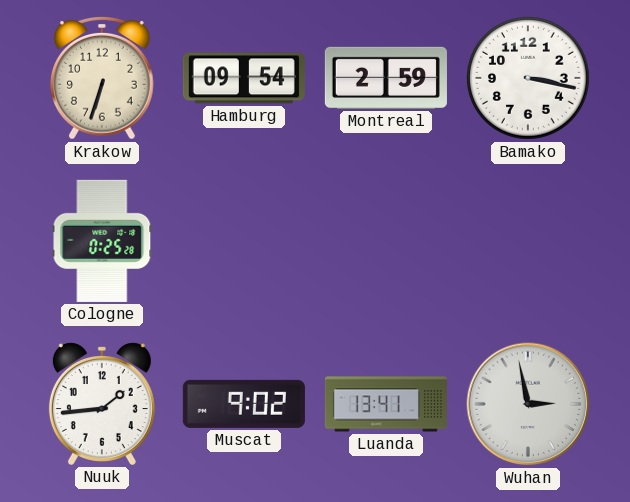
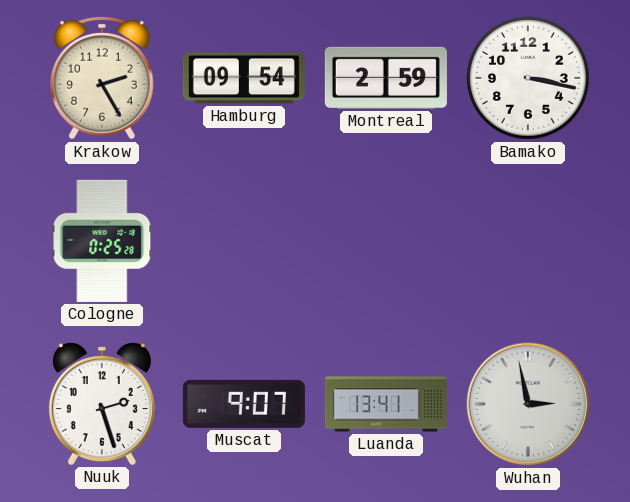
Krakow: 6:33 -> 2:25 (103, 79)
Nuuk: 1:44 -> 2:27 (102, 404)
Muscat: 9:02 -> 9:07 (244, 404)
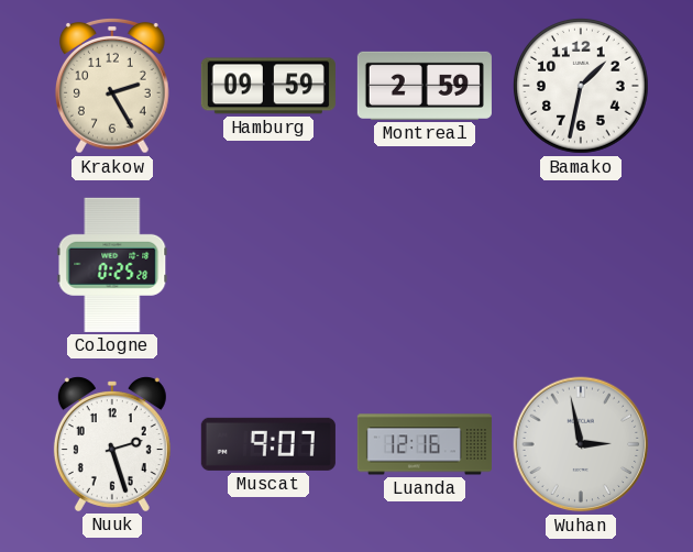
Hamburg: 09:54 -> 09:59 (268, 86)
Bamako: 3:17 -> 1:32 (582, 87)
Luanda: 13:41 -> 12:16 (425, 444)
